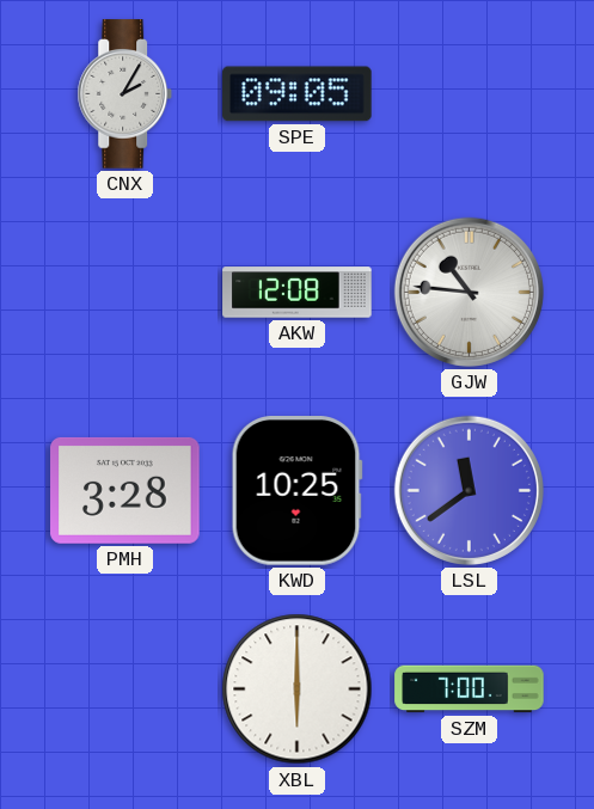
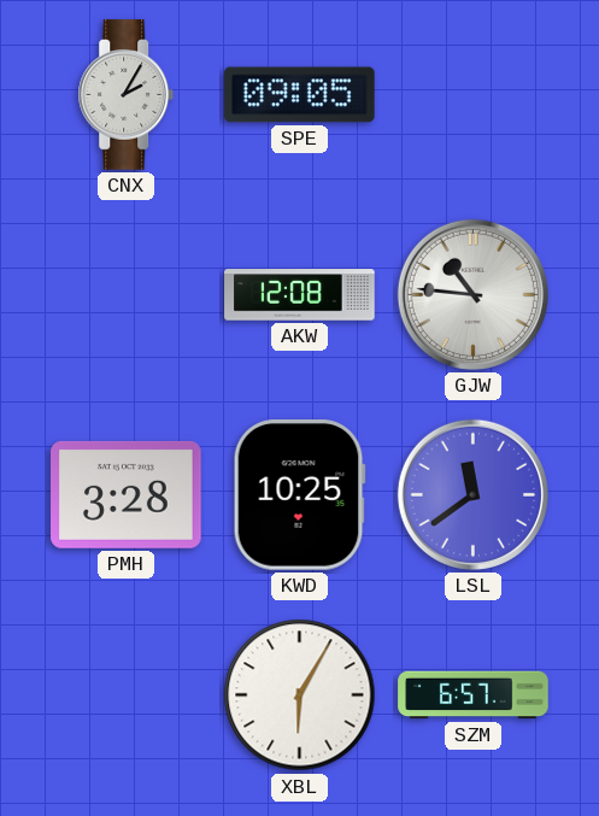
XBL: 6:00 -> 6:05 (300, 695)
SZM: 7:00 -> 6:57 (474, 695)
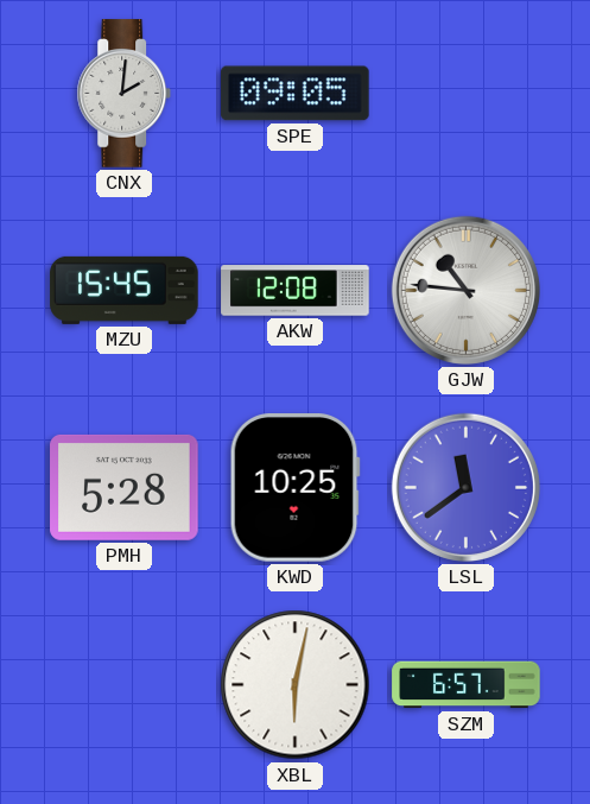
CNX: 2:05 -> 2:01 (125, 94)
MZU: none -> 15:45 (125, 290)
PMH: 3:28 -> 5:28 (125, 487)
XBL: 6:05 -> 6:02 (296, 685)
